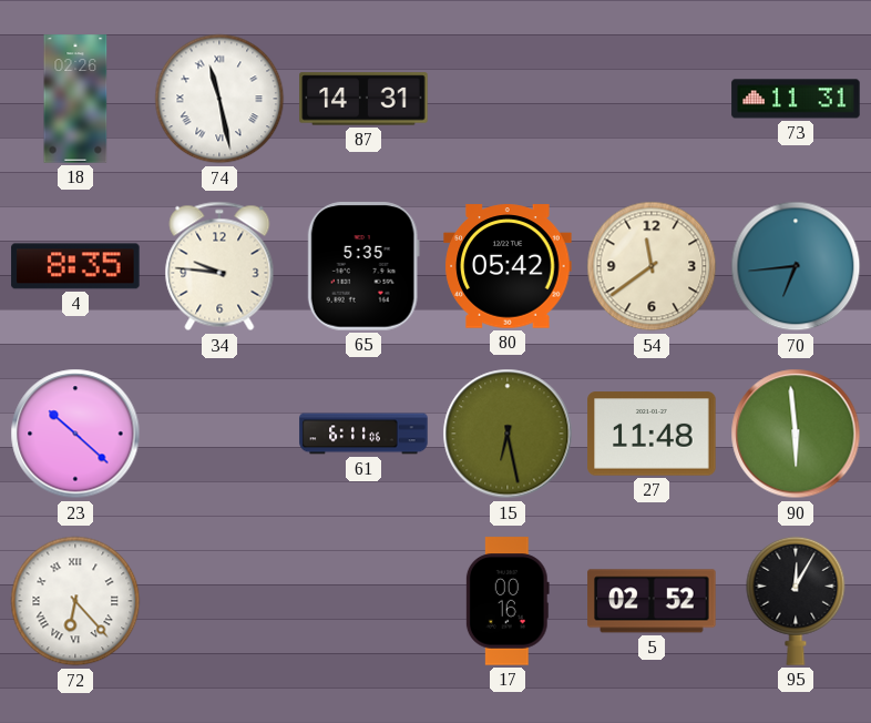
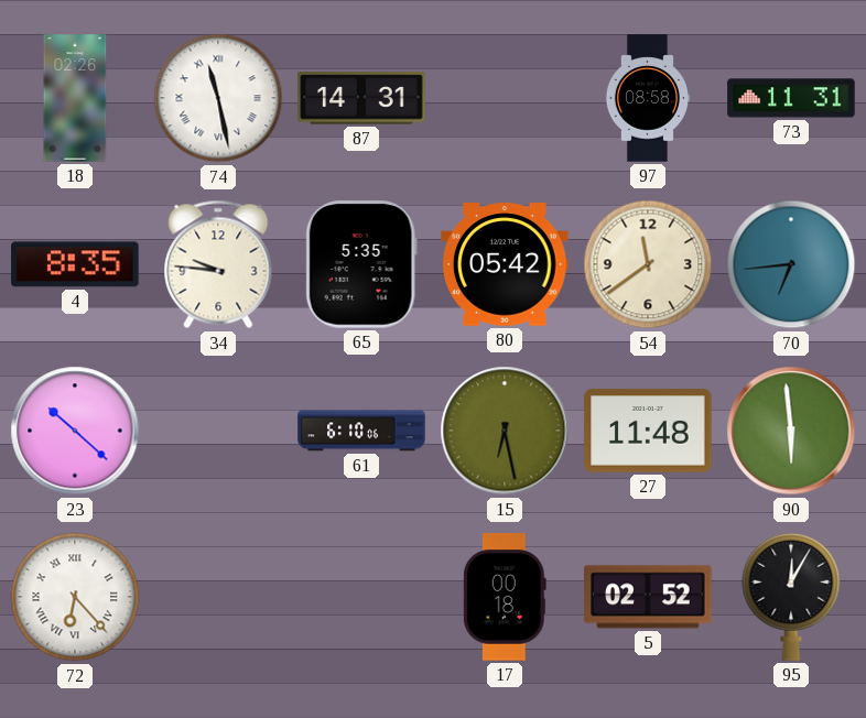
97: none -> 08:58 (647, 98)
61: 6:11 -> 6:10 (361, 431)
17: 00:16 -> 00:18 (505, 597)
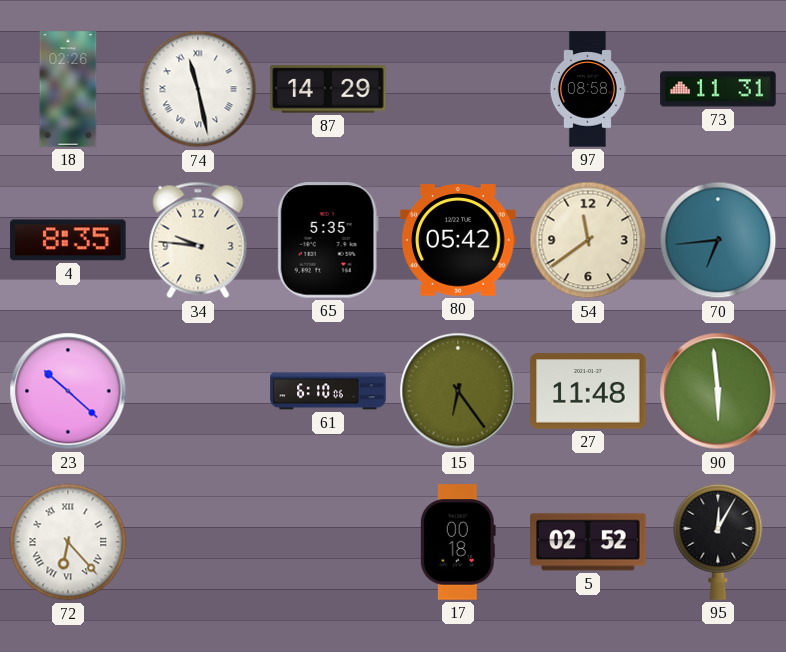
87: 14:31 -> 14:29 (328, 89)
15: 6:28 -> 6:24 (458, 391)
